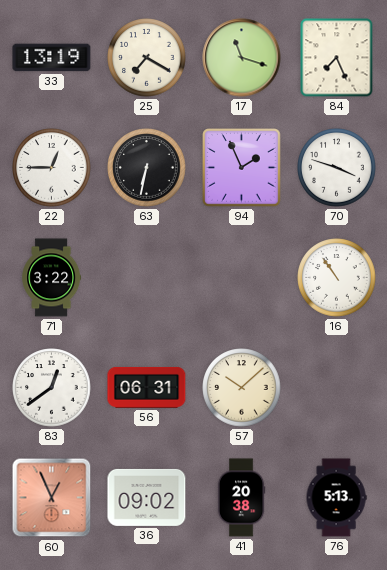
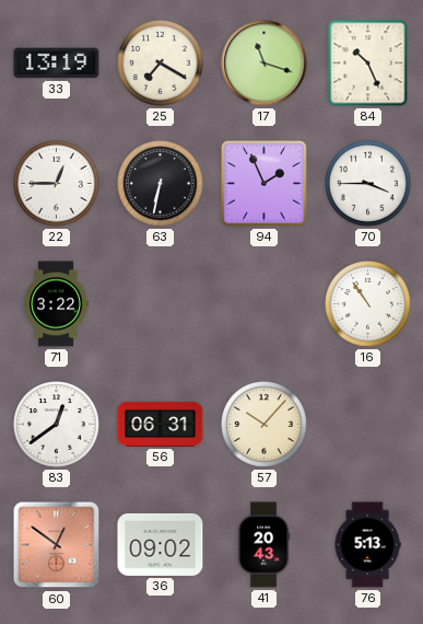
84: 7:26 -> 10:26 (368, 63)
70: 3:48 -> 3:45 (368, 184)
57: 10:08 -> 10:07 (265, 425)
60: 12:56 -> 12:51 (57, 545)
41: 20:38 -> 20:43 (263, 545)
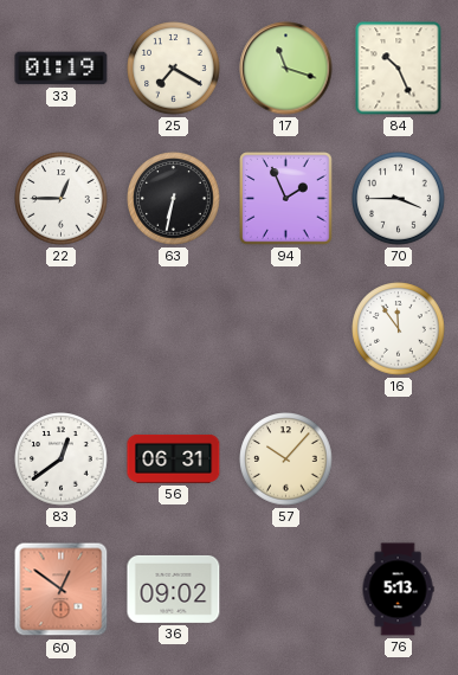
33: 13:19 -> 01:19 (62, 69)
71: 3:22 -> none (57, 304)
16: 10:54 -> 11:54 (399, 329)
41: 20:43 -> none (263, 545)
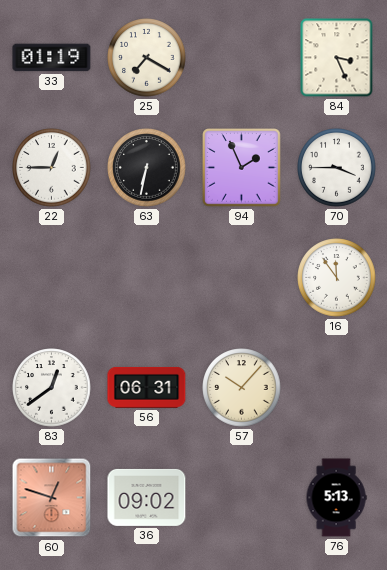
17: 11:18 -> none (286, 69)
84: 10:26 -> 3:26 (337, 58)
60: 12:51 -> 12:48 (52, 498)
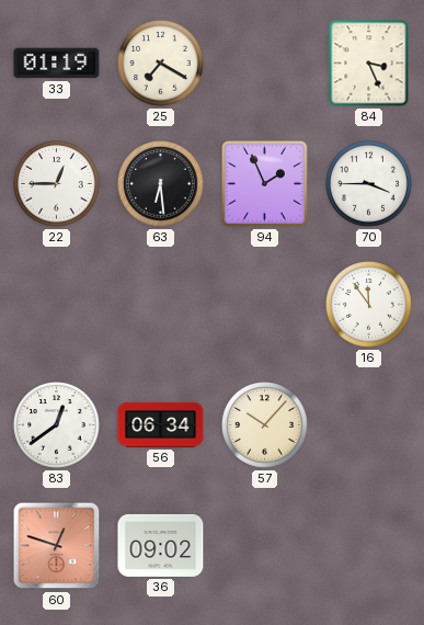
63: 6:32 -> 6:29 (161, 184)
56: 06:31 -> 06:34 (161, 424)
76: 5:13 -> none (336, 498)
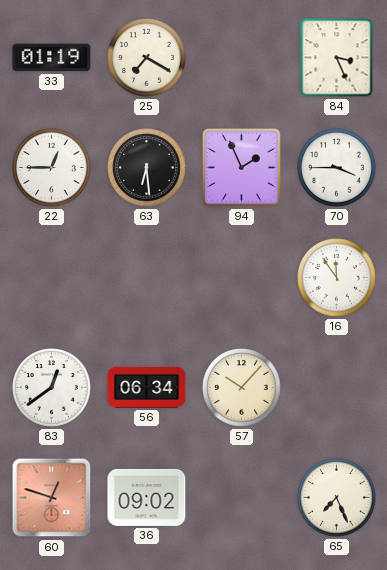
65: none -> 7:26 (337, 498)
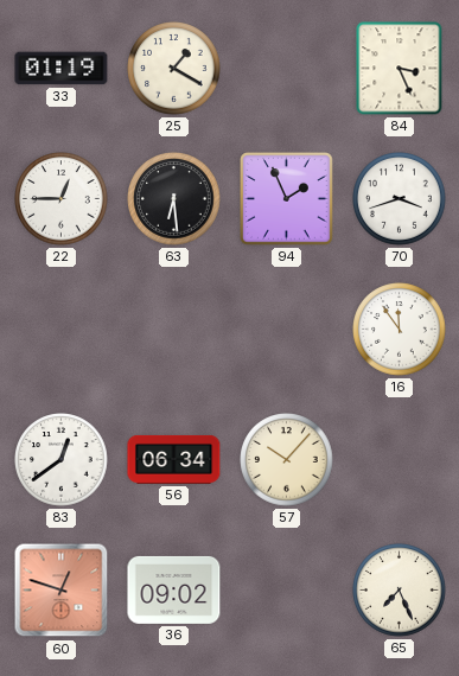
25: 7:20 -> 1:20 (174, 69)
70: 3:45 -> 3:42 (400, 199)
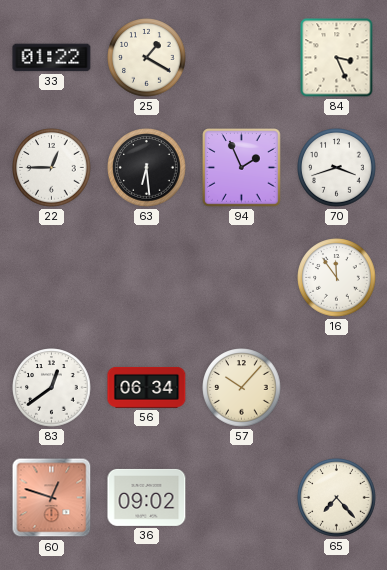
33: 01:19 -> 01:22 (52, 58)
65: 7:26 -> 7:23 (337, 498)
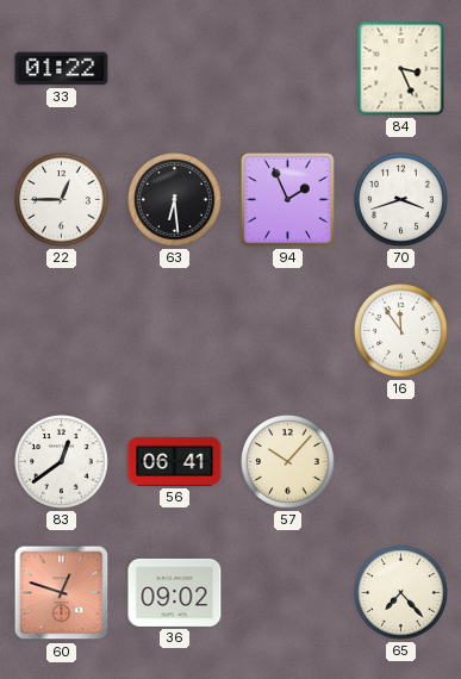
25: 1:20 -> none (147, 58)
56: 06:34 -> 06:41 (175, 461)
